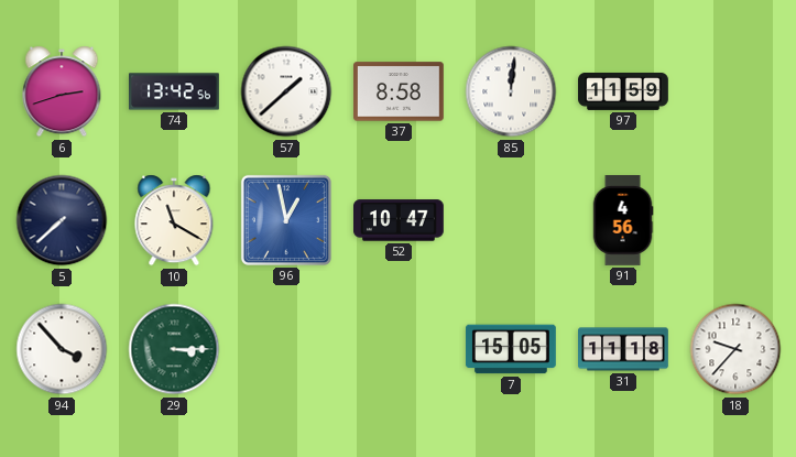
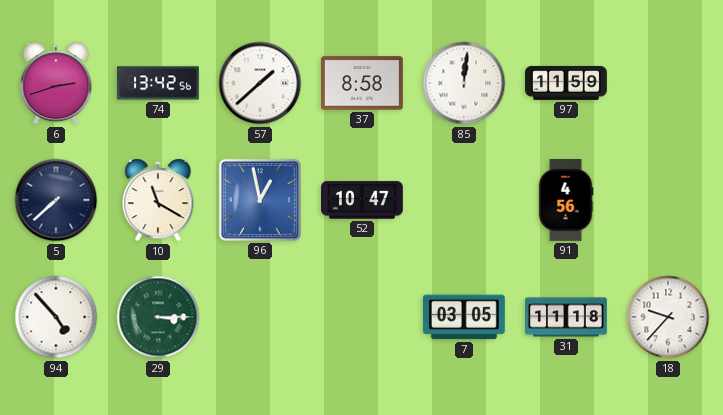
94: 3:53 -> 4:53 (56, 317)
7: 15:05 -> 03:05 (464, 317)
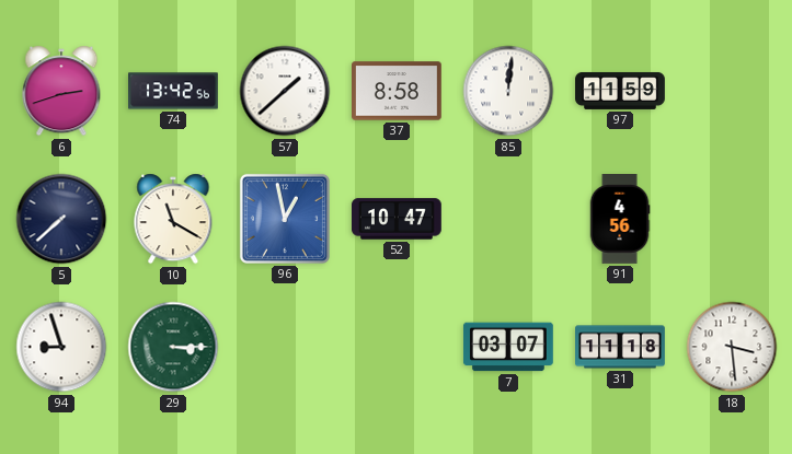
94: 4:53 -> 8:57 (61, 347)
7: 03:05 -> 03:07 (508, 347)
18: 9:37 -> 3:29 (732, 347)
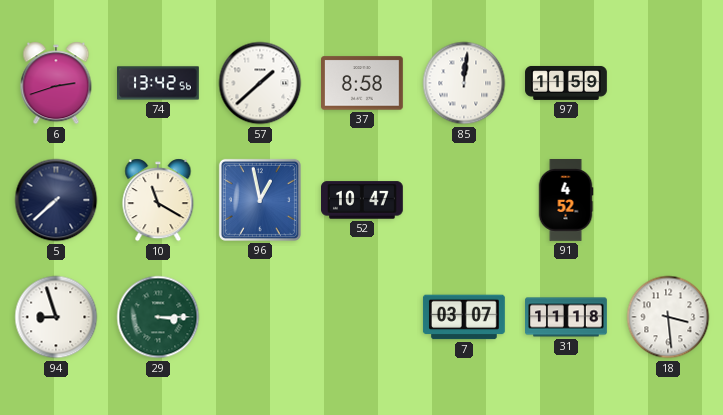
91: 4:56 -> 4:52 (566, 201)
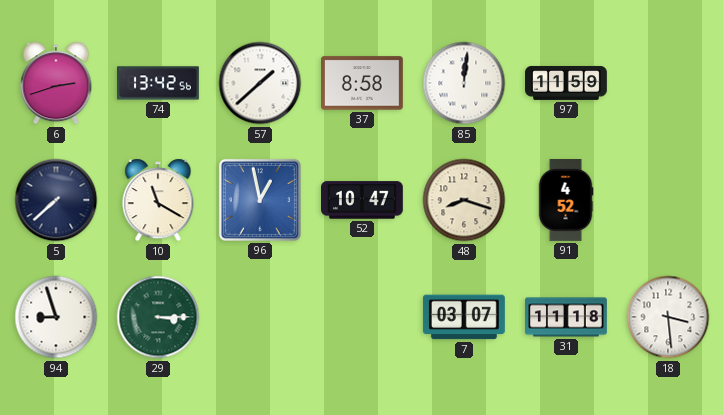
48: none -> 8:18 (464, 200)
